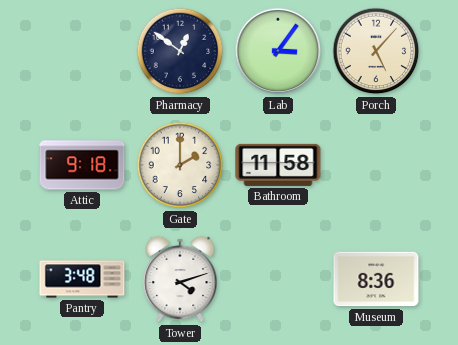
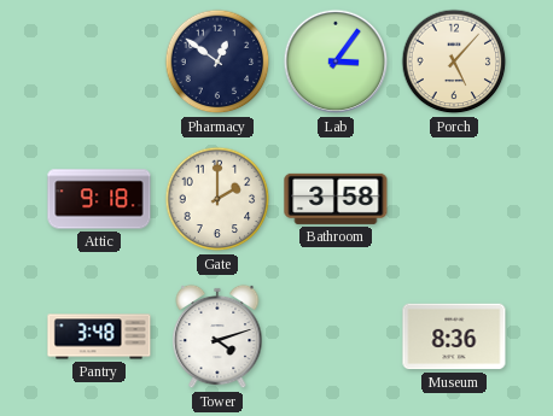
Bathroom: 11:58 -> 3:58 (336, 199)
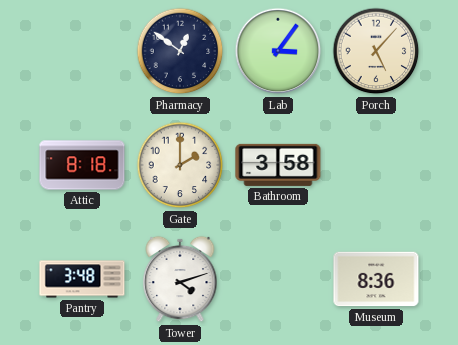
Attic: 9:18 -> 8:18 (82, 165)
